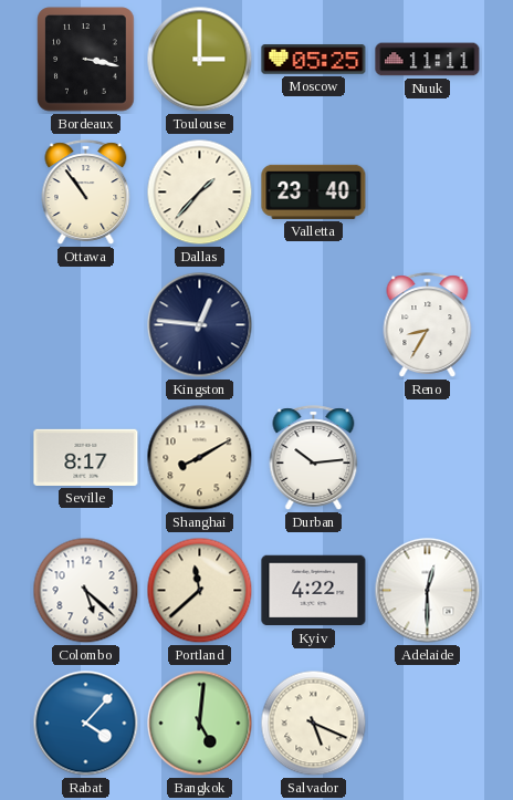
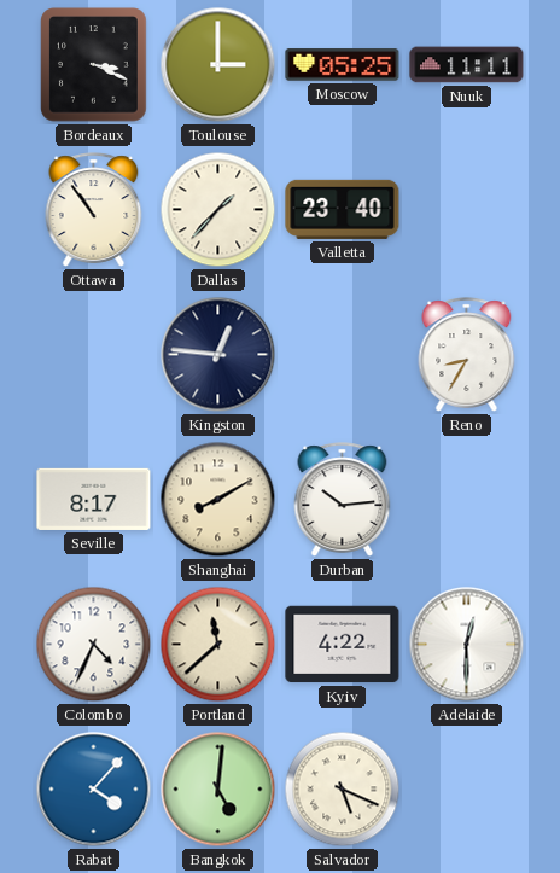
Bordeaux: 3:17 -> 3:19 (94, 65)
Colombo: 5:22 -> 4:34 (94, 645)
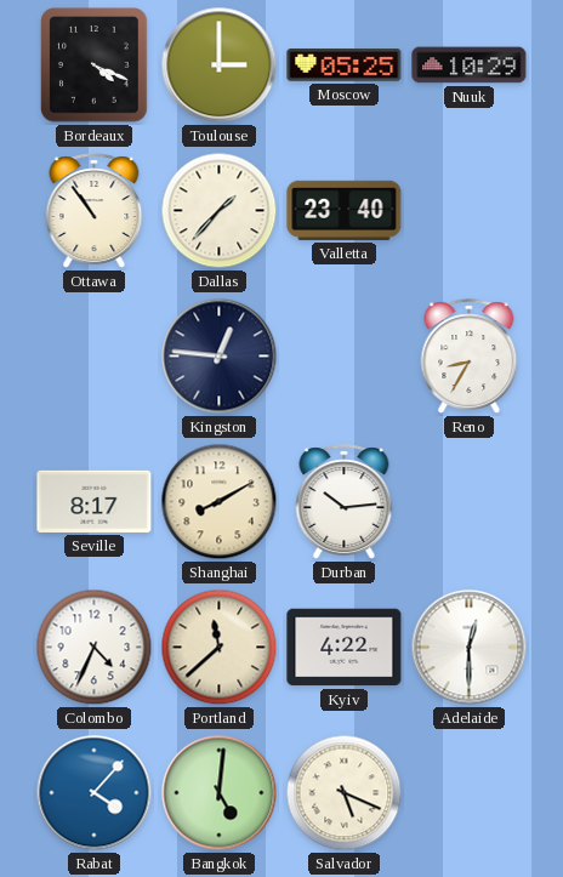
Bordeaux: 3:19 -> 4:19 (95, 66)
Nuuk: 11:11 -> 10:29 (470, 66)
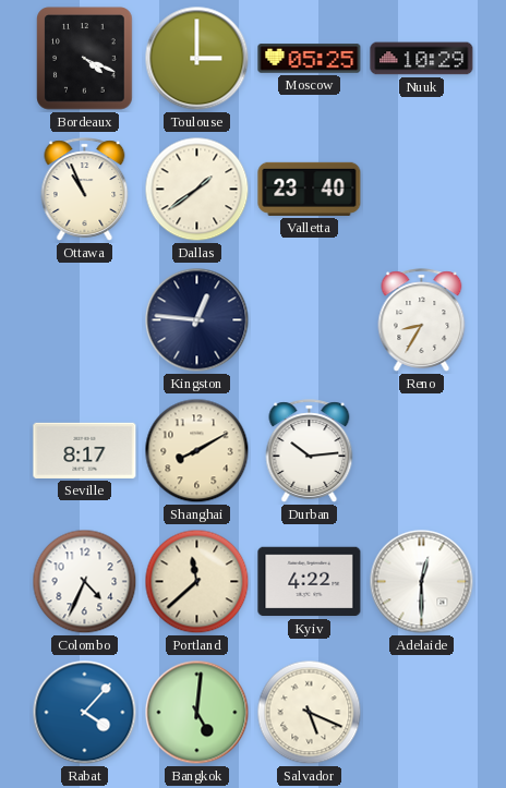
Ottawa: 10:54 -> 10:56 (85, 190)
Dallas: 1:37 -> 1:39 (197, 190)
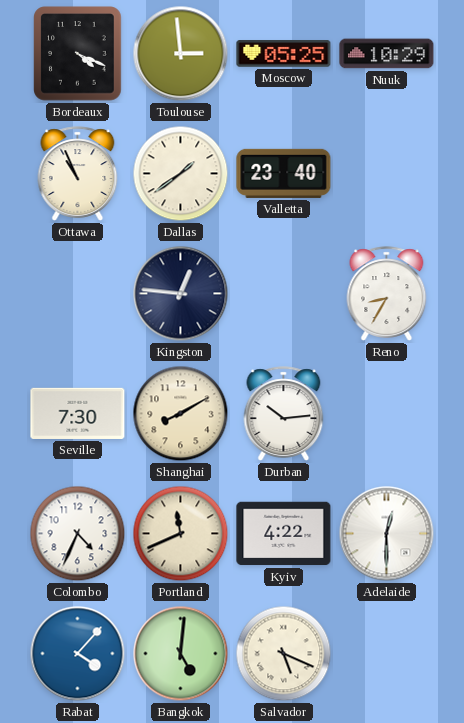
Toulouse: 3:00 -> 2:59 (181, 54)
Seville: 8:17 -> 7:30 (78, 413)
Portland: 11:38 -> 11:41 (181, 534)
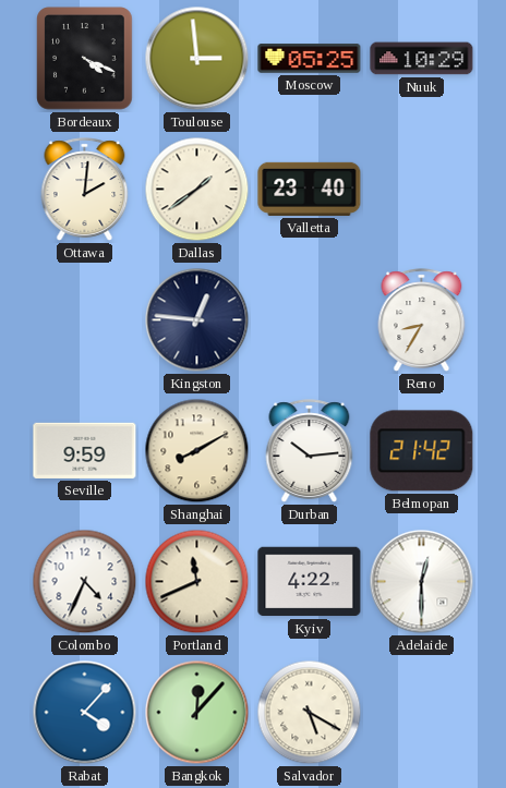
Ottawa: 10:56 -> 2:01 (85, 190)
Seville: 7:30 -> 9:59 (85, 450)
Belmopan: none -> 21:42 (422, 451)
Bangkok: 5:01 -> 12:07 (197, 713)
Salvador: 5:19 -> 5:20 (310, 713)
